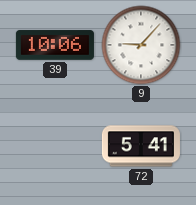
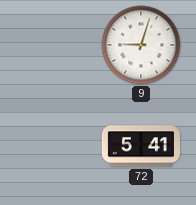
39: 10:06 -> none (55, 45)
9: 9:07 -> 9:03 (141, 45)
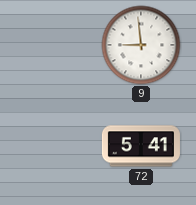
9: 9:03 -> 8:59 (141, 45)
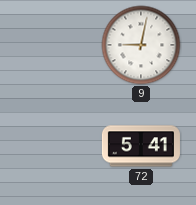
9: 8:59 -> 9:02 (141, 45)
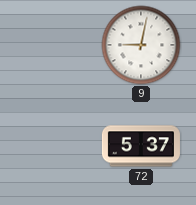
72: 5:41 -> 5:37 (141, 146)
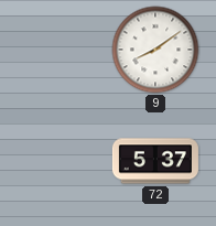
9: 9:02 -> 8:09 (155, 50)
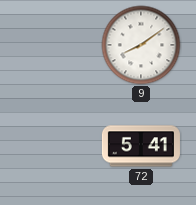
72: 5:37 -> 5:41 (141, 146)
